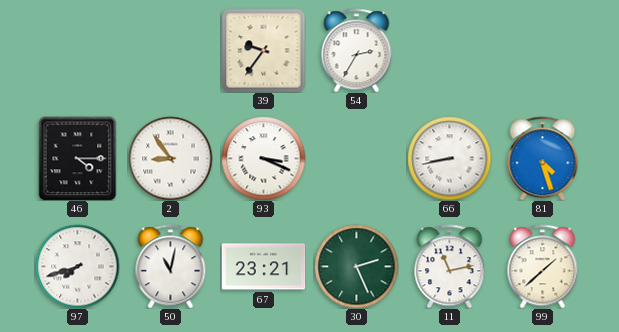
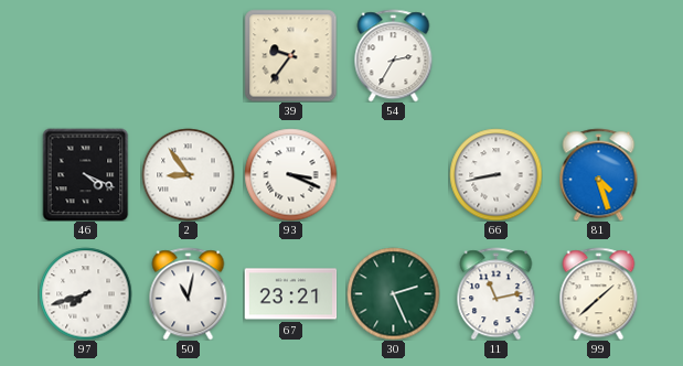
46: 4:15 -> 4:19 (86, 174)
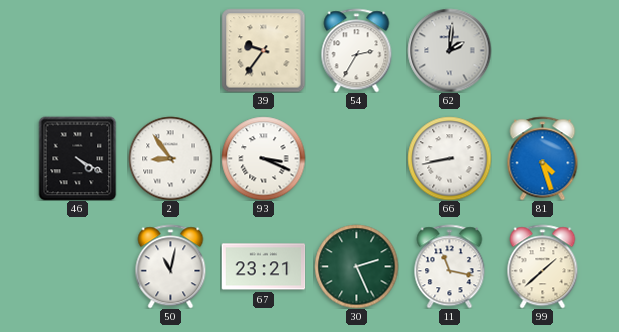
62: none -> 2:01 (449, 50)
46: 4:19 -> 4:20 (78, 158)
97: 7:42 -> none (85, 293)
11: 11:13 -> 11:17 (450, 266)
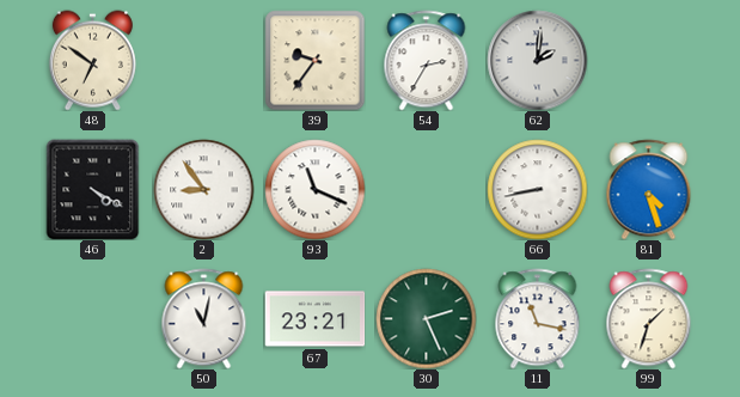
48: none -> 6:51 (92, 60)
93: 3:19 -> 11:19 (314, 189)
99: 1:38 -> 1:33 (649, 318)
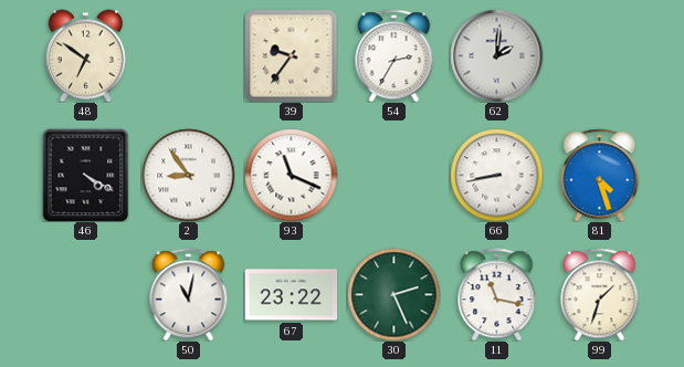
67: 23:21 -> 23:22 (291, 295)
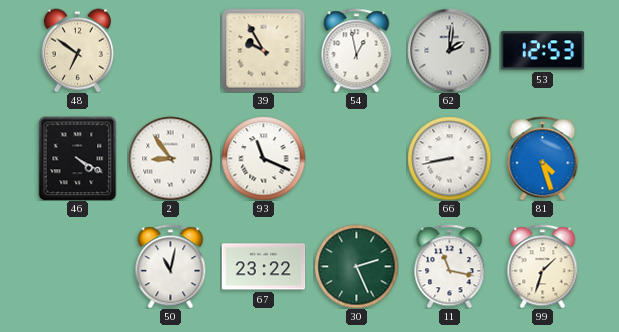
39: 9:36 -> 9:55 (263, 50)
54: 2:35 -> 12:58 (357, 50)
53: none -> 12:53 (542, 51)
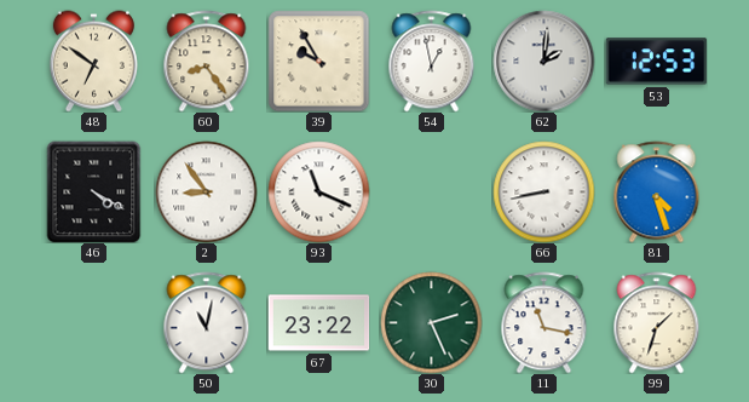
60: none -> 8:24 (207, 61)
